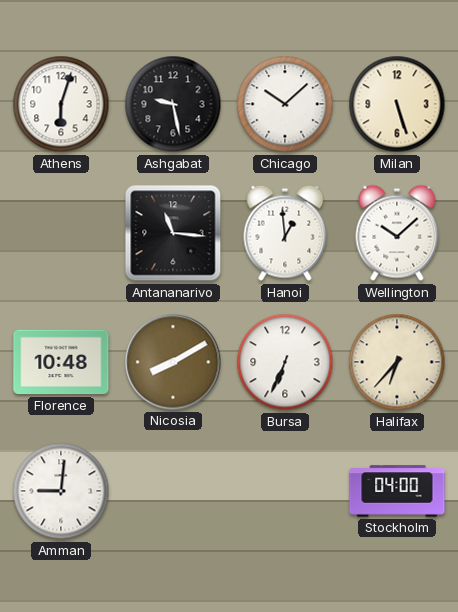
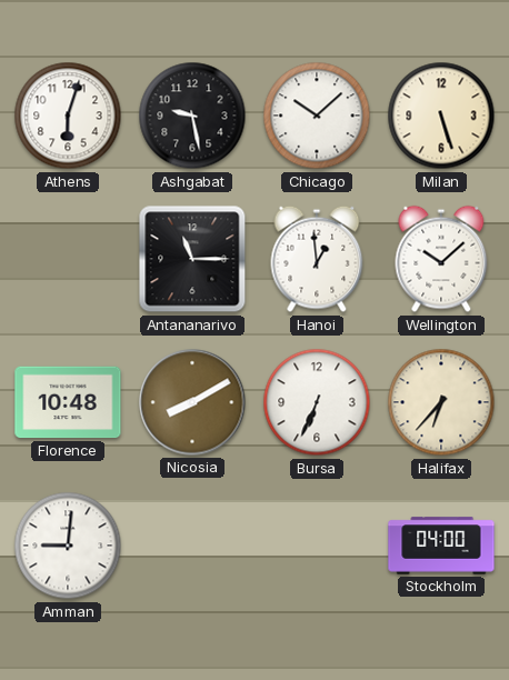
Antananarivo: 11:16 -> 11:15 (192, 259)
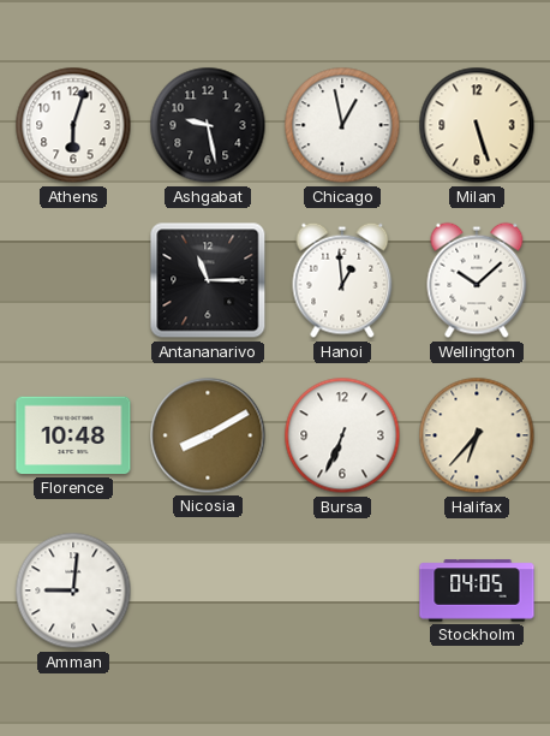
Chicago: 10:08 -> 12:58 (342, 125)
Stockholm: 04:00 -> 04:05 (477, 590)
